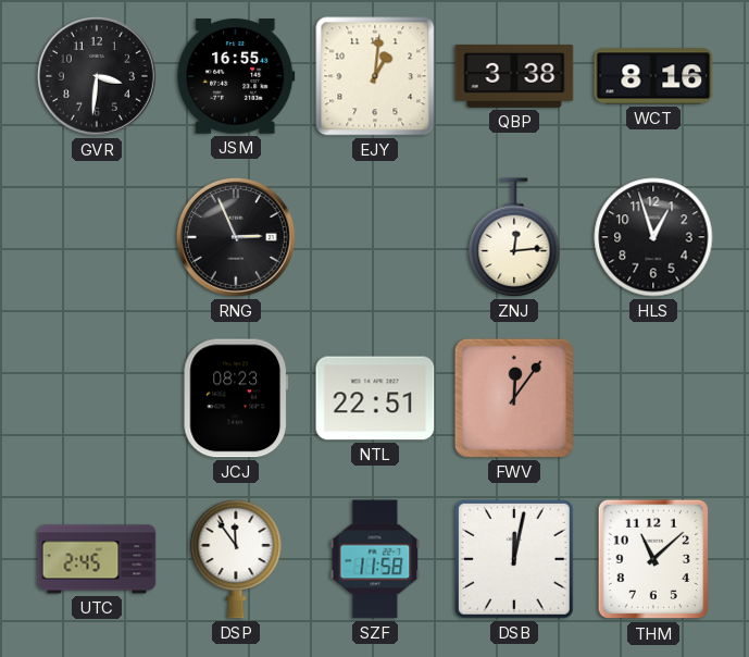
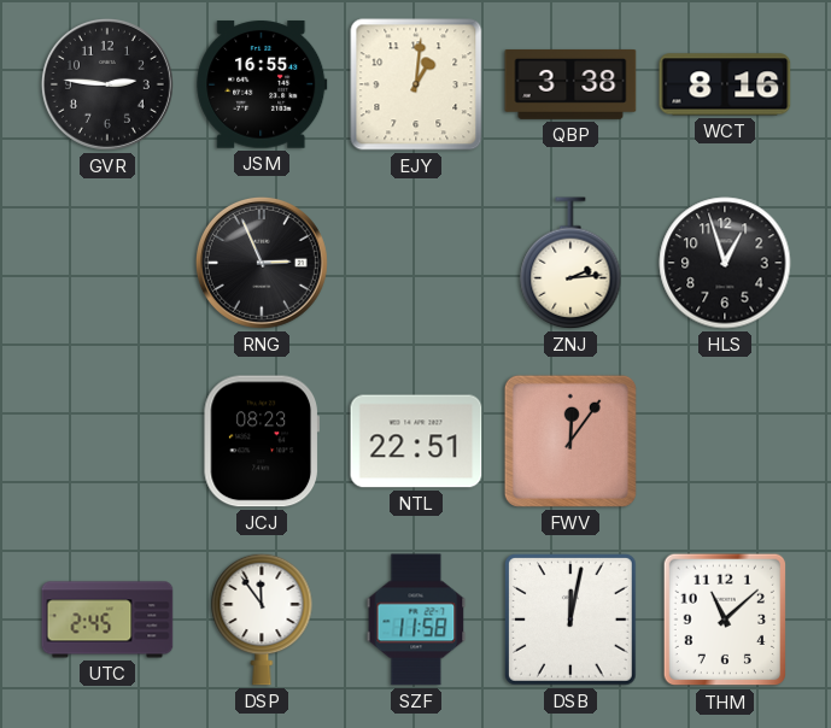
GVR: 3:31 -> 2:46 (107, 84)
ZNJ: 12:14 -> 2:14 (570, 263)
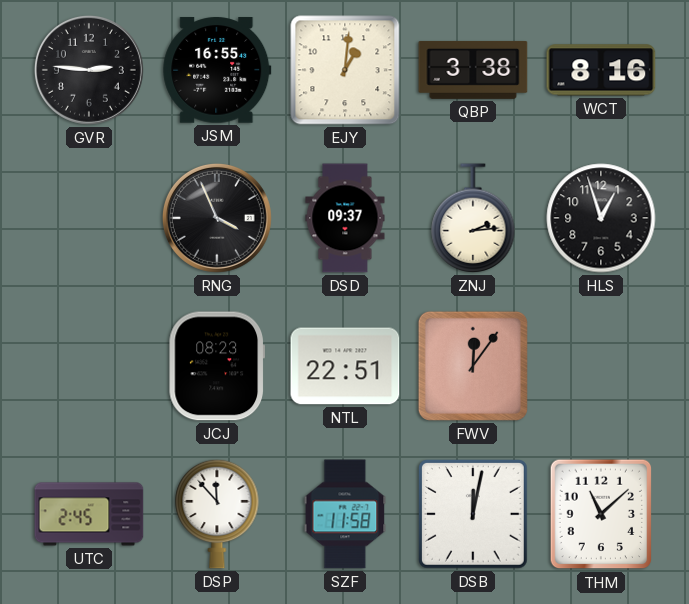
RNG: 2:56 -> 3:56 (217, 218)
DSD: none -> 09:37 (345, 218)
DSP: 11:54 -> 11:53 (217, 514)
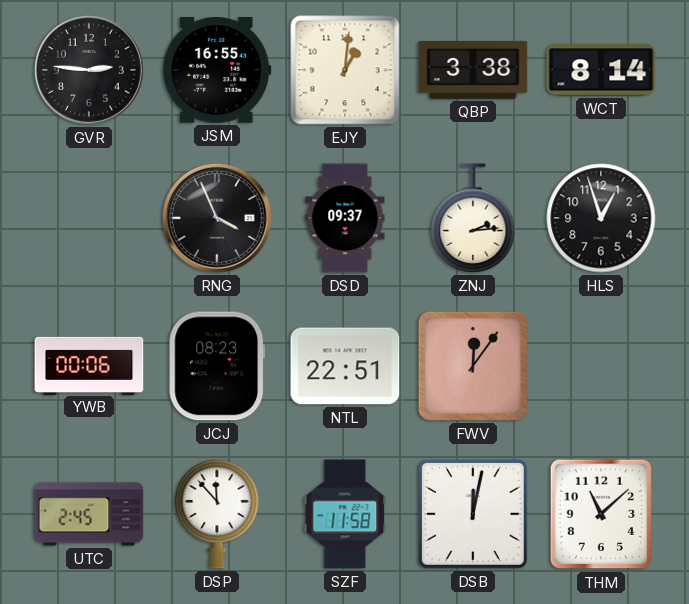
WCT: 8:16 -> 8:14 (601, 70)
YWB: none -> 00:06 (89, 365)
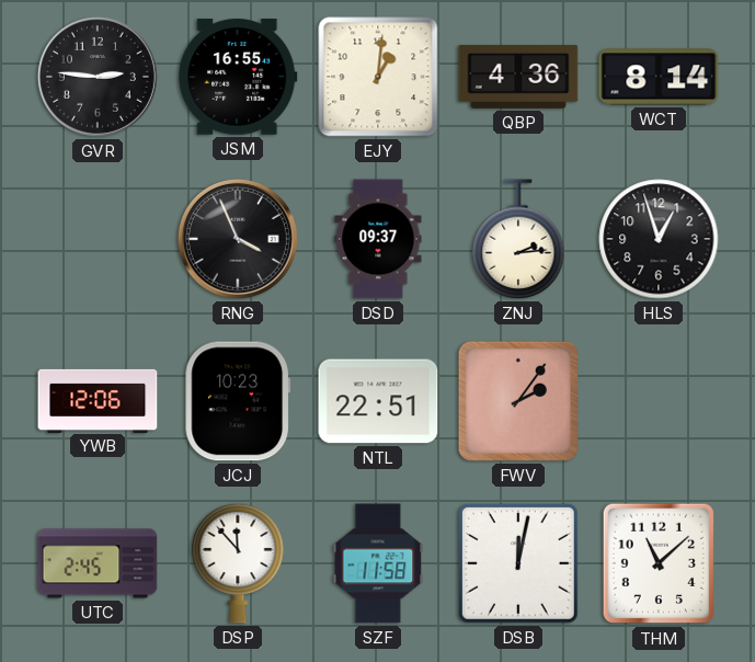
QBP: 3:38 -> 4:36 (518, 77)
YWB: 00:06 -> 12:06 (98, 400)
JCJ: 08:23 -> 10:23 (237, 401)
FWV: 12:06 -> 2:06 (518, 401)
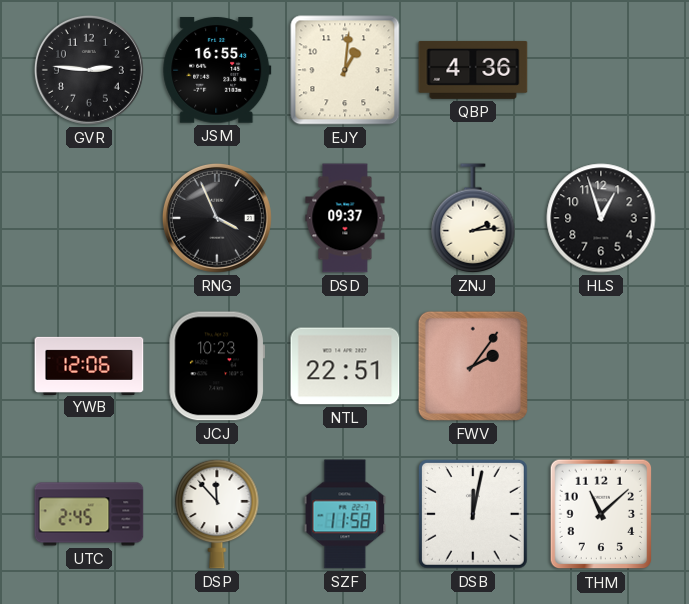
WCT: 8:14 -> none (659, 77)
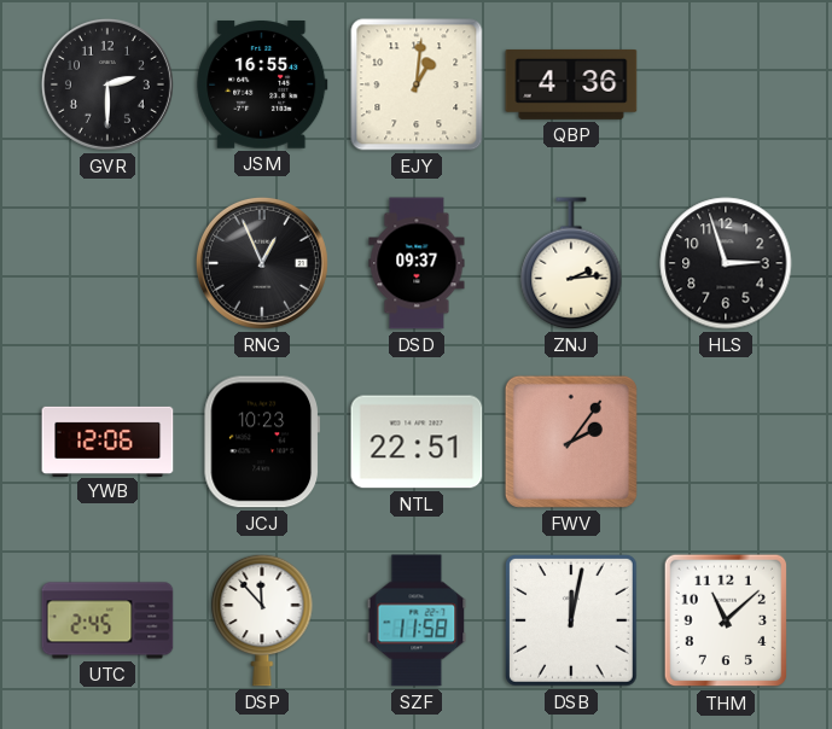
GVR: 2:46 -> 2:30 (107, 84)
RNG: 3:56 -> 12:56 (262, 263)
HLS: 12:57 -> 2:57 (726, 263)
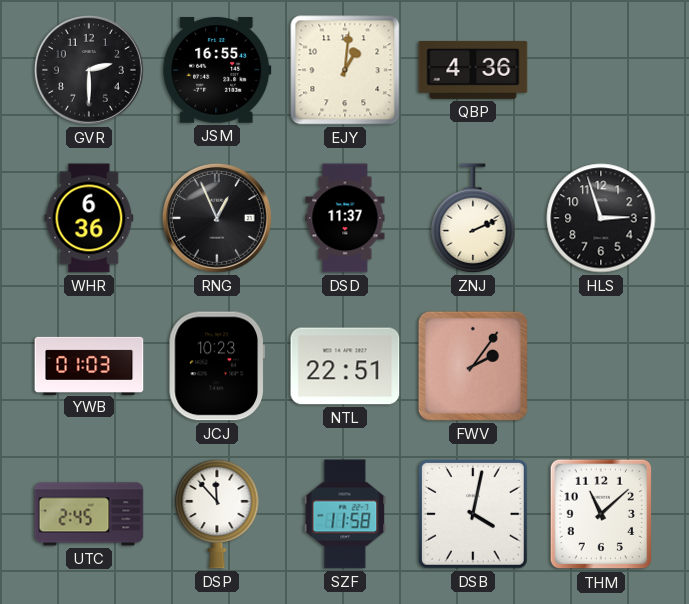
WHR: none -> 6:36 (89, 218)
DSD: 09:37 -> 11:37 (345, 218)
ZNJ: 2:14 -> 2:11 (473, 218)
YWB: 12:06 -> 01:03 (89, 365)
DSB: 12:02 -> 4:02 (474, 515)
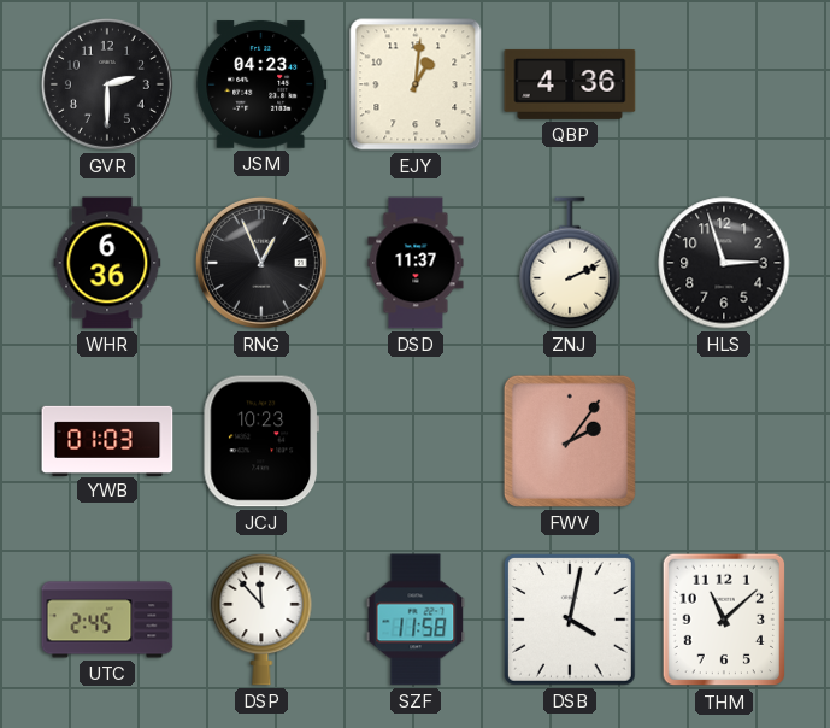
JSM: 16:55 -> 04:23 (261, 84)
NTL: 22:51 -> none (345, 366)
